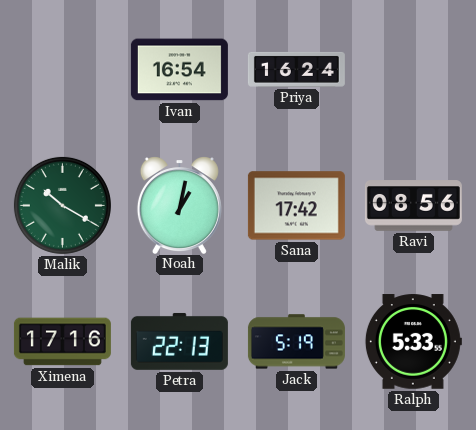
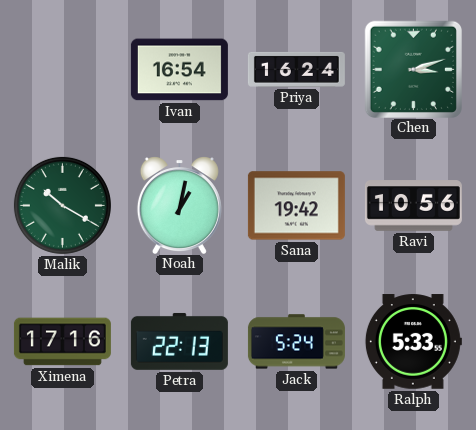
Chen: none -> 3:12 (413, 69)
Sana: 17:42 -> 19:42 (296, 206)
Ravi: 08:56 -> 10:56 (413, 206)
Jack: 5:19 -> 5:24 (296, 342)
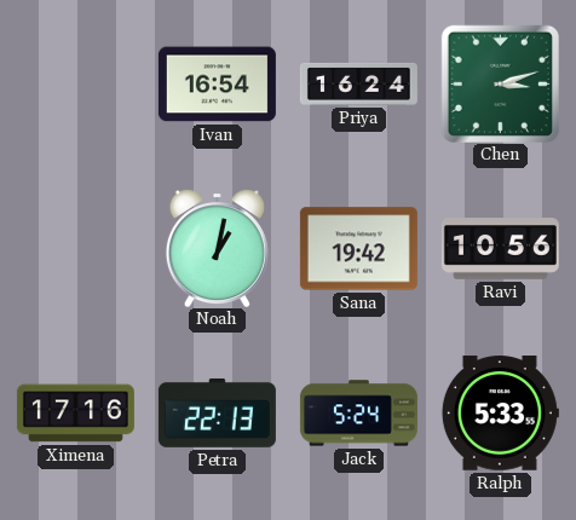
Malik: 10:20 -> none (62, 205)
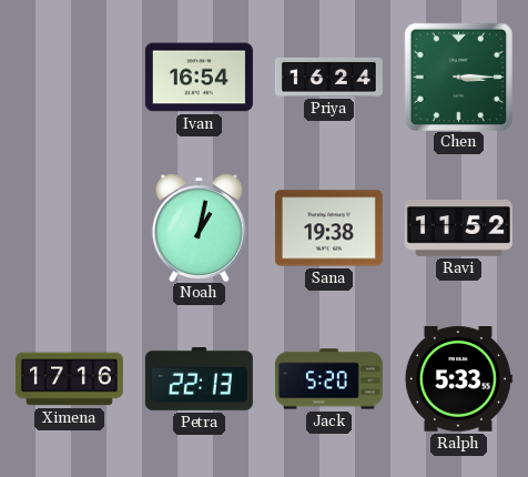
Chen: 3:12 -> 3:15 (458, 77)
Sana: 19:42 -> 19:38 (328, 229)
Ravi: 10:56 -> 11:52 (458, 229)
Jack: 5:24 -> 5:20 (328, 379)
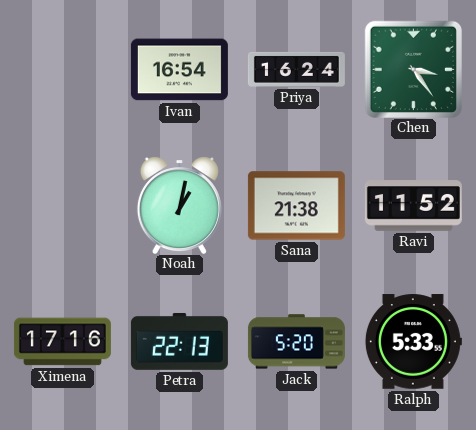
Chen: 3:15 -> 3:24 (413, 69)
Sana: 19:38 -> 21:38 (296, 206)
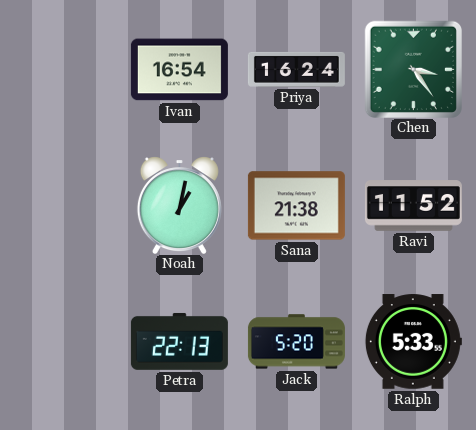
Ximena: 17:16 -> none (62, 342)
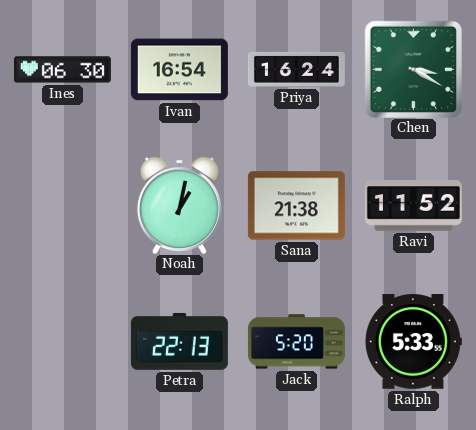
Ines: none -> 06:30 (62, 70)
Chen: 3:24 -> 3:20 (413, 69)
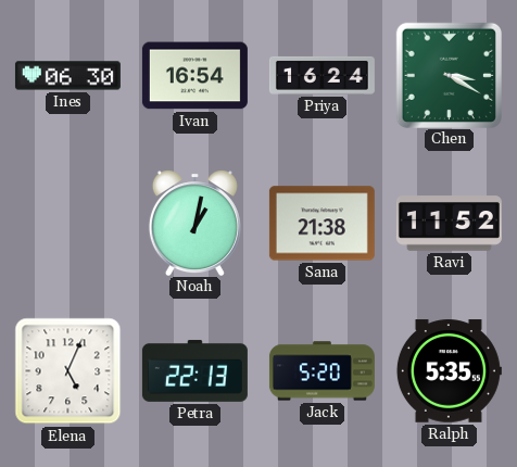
Elena: none -> 5:04 (68, 371)
Ralph: 5:33 -> 5:35 (449, 371)
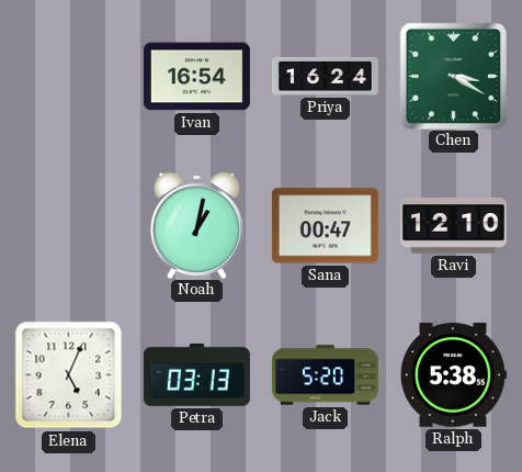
Ines: 06:30 -> none (67, 76)
Sana: 21:38 -> 00:47 (325, 226)
Ravi: 11:52 -> 12:10 (453, 226)
Petra: 22:13 -> 03:13 (196, 374)
Ralph: 5:35 -> 5:38 (453, 375)
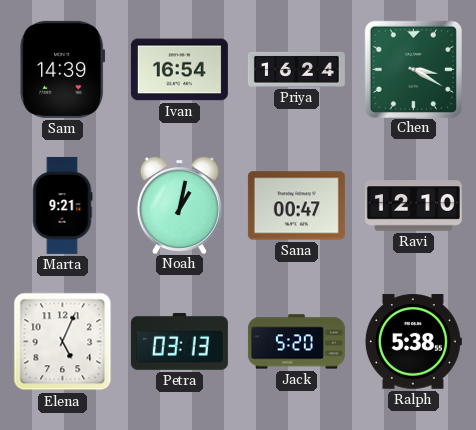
Sam: none -> 14:39 (63, 69)
Marta: none -> 9:21 (62, 205)
